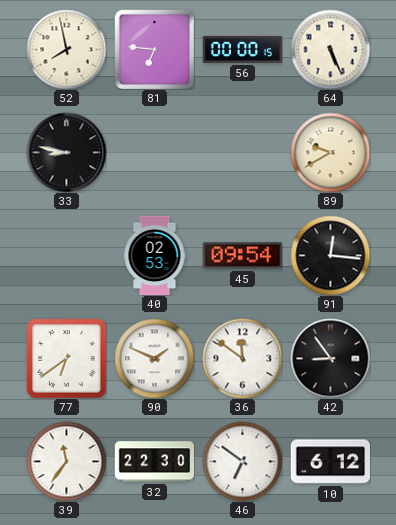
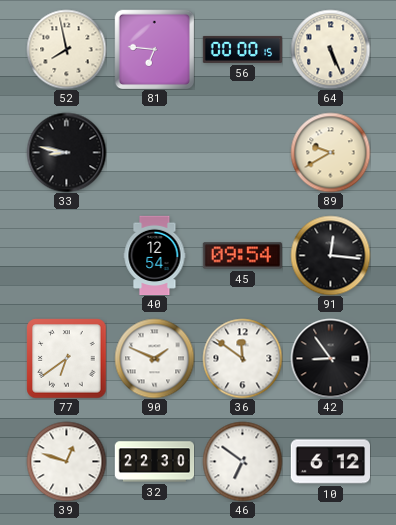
40: 02:53 -> 12:54 (155, 255)
39: 11:36 -> 12:48 (66, 461)
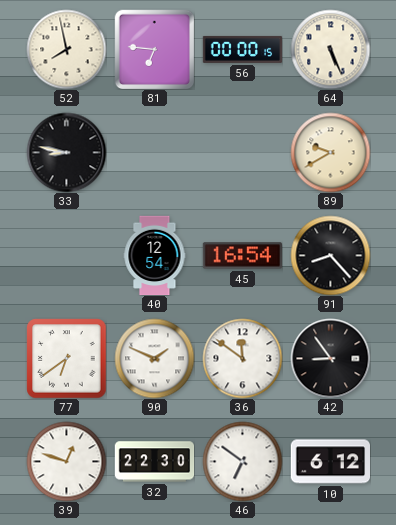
45: 09:54 -> 16:54 (242, 256)
91: 12:16 -> 8:23 (330, 255)
